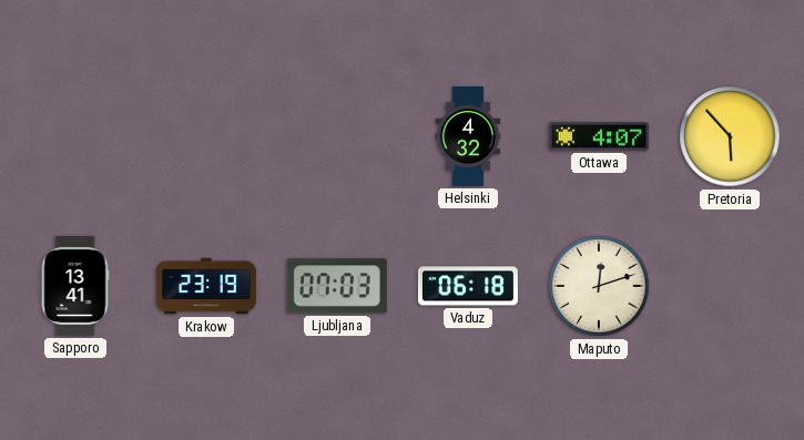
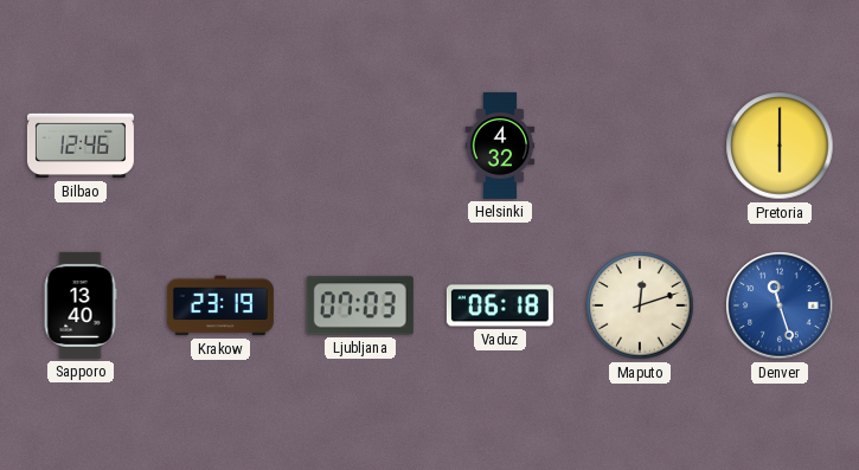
Bilbao: none -> 12:46 (81, 146)
Ottawa: 4:07 -> none (599, 136)
Pretoria: 5:53 -> 6:00 (780, 146)
Sapporo: 13:41 -> 13:40 (81, 305)
Denver: none -> 11:27 (780, 305)
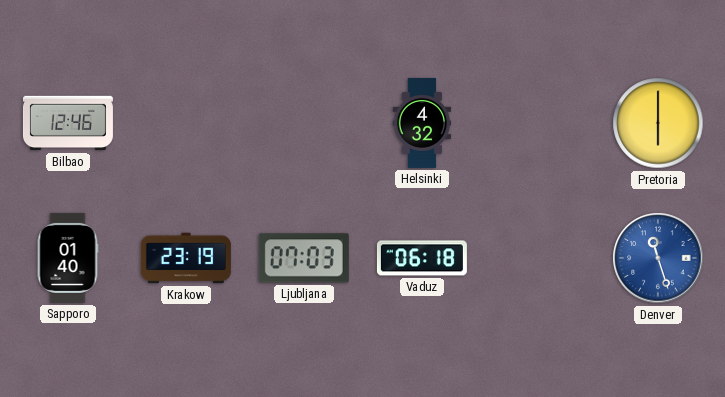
Sapporo: 13:40 -> 01:40 (68, 258)
Maputo: 12:12 -> none (640, 305)
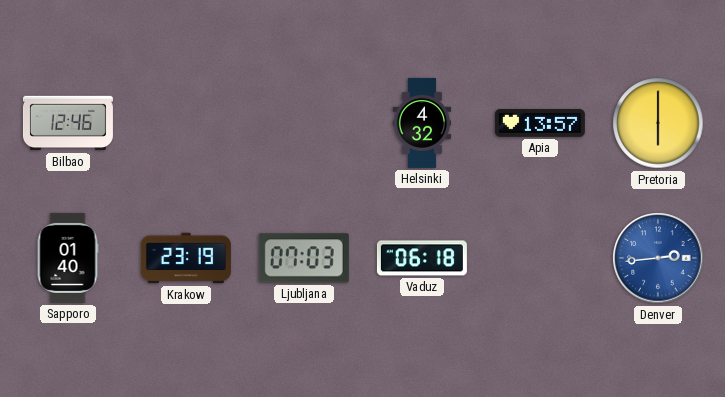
Apia: none -> 13:57 (540, 124)
Denver: 11:27 -> 2:44 (658, 258)
